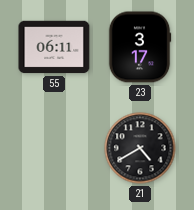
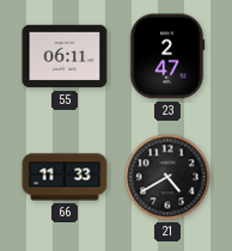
23: 3:17 -> 2:47 (167, 56)
66: none -> 11:33 (65, 177)
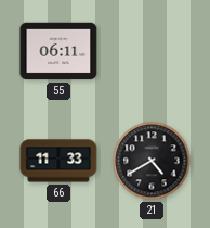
23: 2:47 -> none (167, 56)
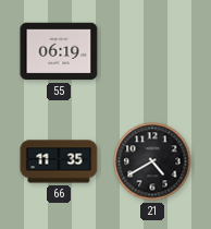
55: 06:11 -> 06:19 (59, 51)
66: 11:33 -> 11:35 (59, 161)
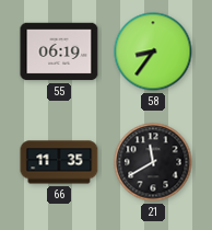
58: none -> 8:36 (153, 51)
21: 4:40 -> 11:40 (153, 162)
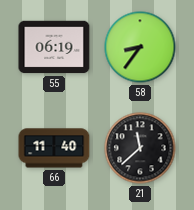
66: 11:35 -> 11:40 (54, 148)
21: 11:40 -> 11:38 (140, 148)
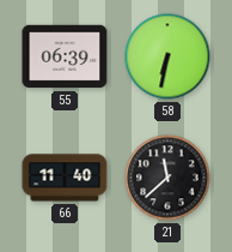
55: 06:19 -> 06:39 (65, 56)
58: 8:36 -> 6:32 (167, 56)
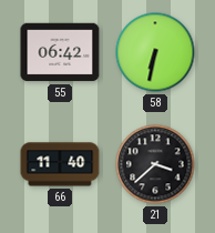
55: 06:39 -> 06:42 (60, 52)
21: 11:38 -> 3:38 (155, 164)
